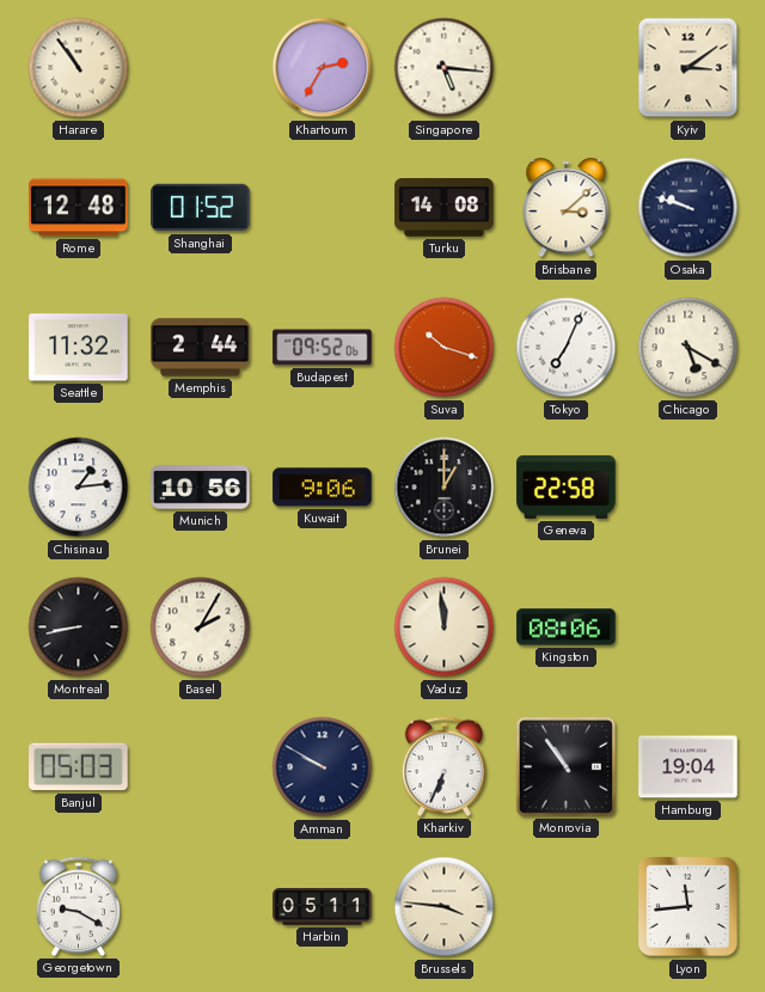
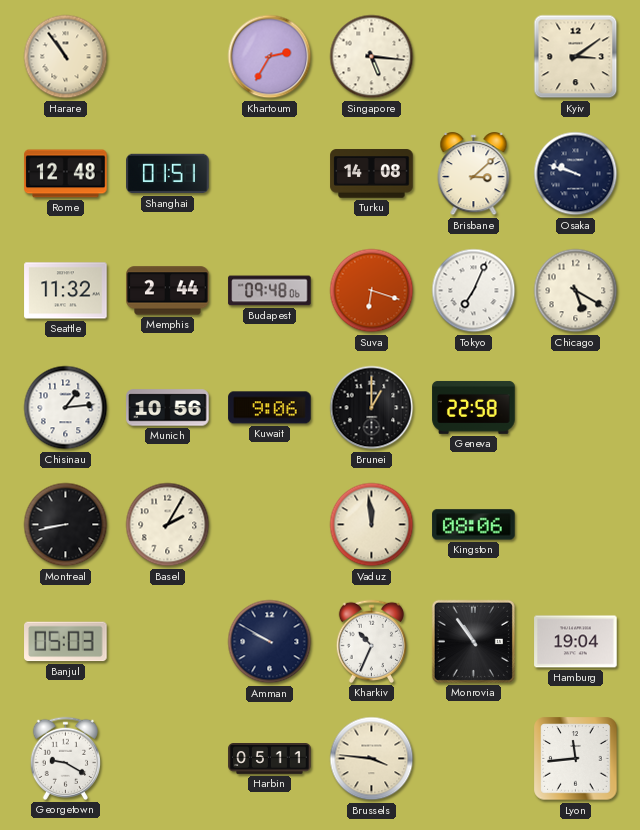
Shanghai: 01:52 -> 01:51 (168, 174)
Budapest: 09:52 -> 09:48 (270, 291)
Suva: 10:18 -> 6:18 (372, 291)
Kharkiv: 6:34 -> 10:34 (371, 641)
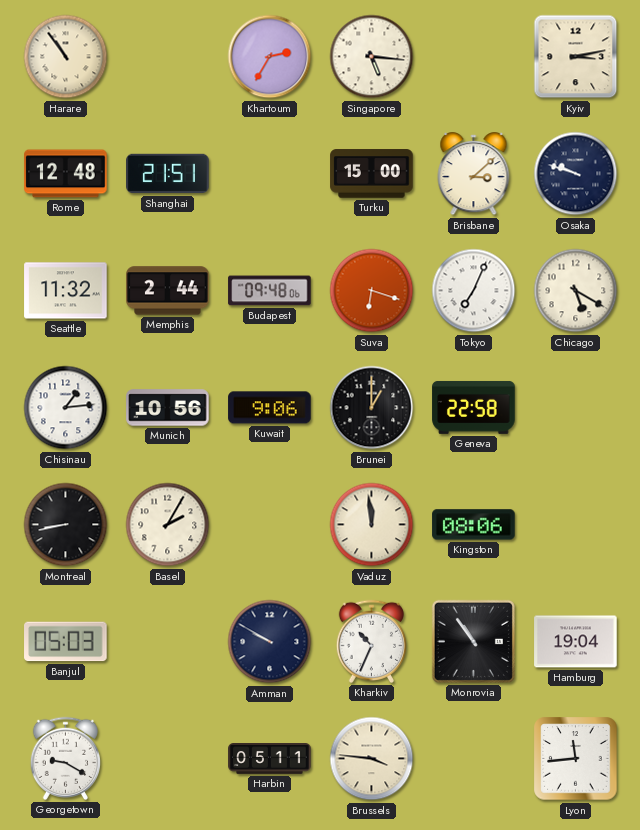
Kyiv: 3:09 -> 3:13 (576, 57)
Shanghai: 01:51 -> 21:51 (168, 174)
Turku: 14:08 -> 15:00 (372, 174)
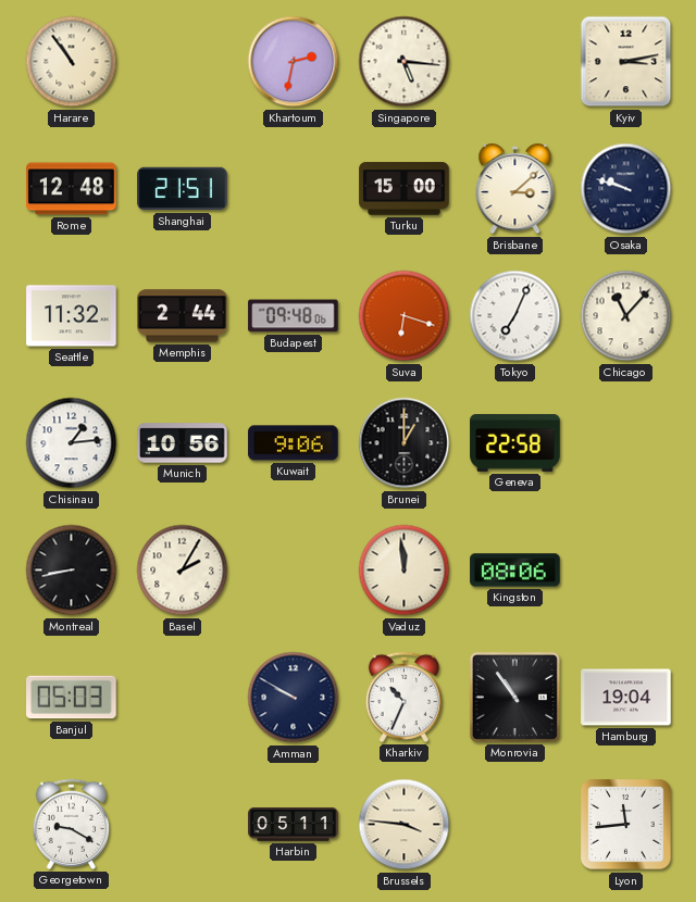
Khartoum: 2:35 -> 2:32 (294, 62)
Chicago: 5:20 -> 11:07 (626, 316)
